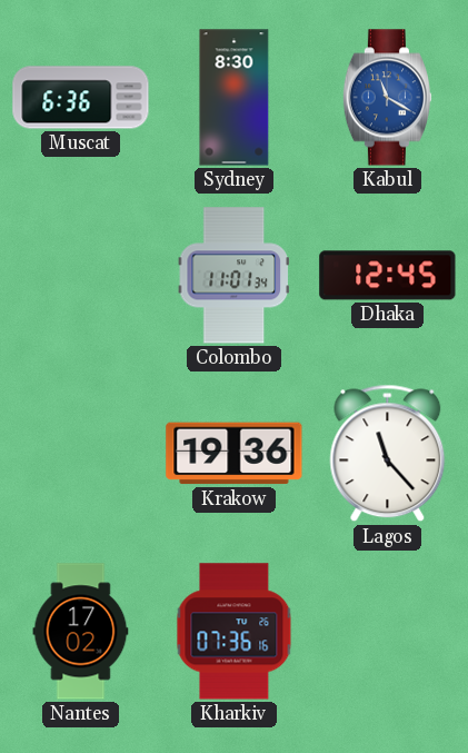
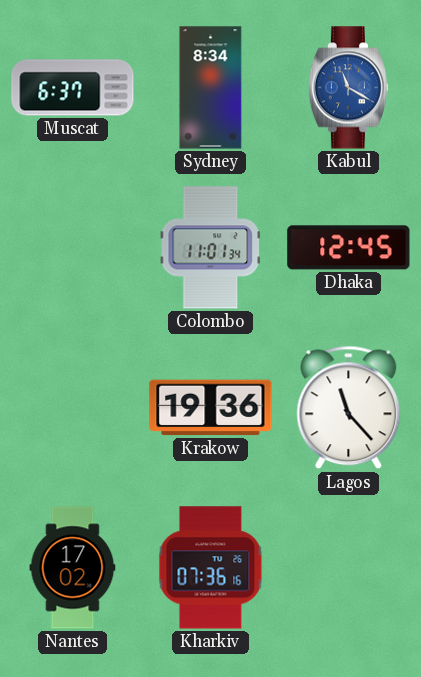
Muscat: 6:36 -> 6:37 (73, 88)
Sydney: 8:30 -> 8:34 (211, 88)
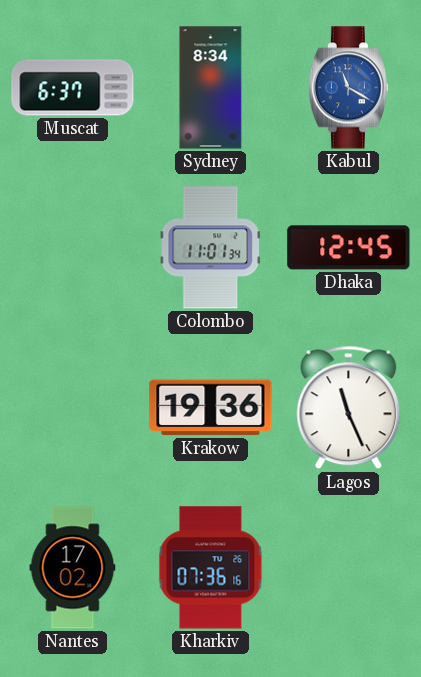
Lagos: 11:23 -> 11:26 (349, 408)
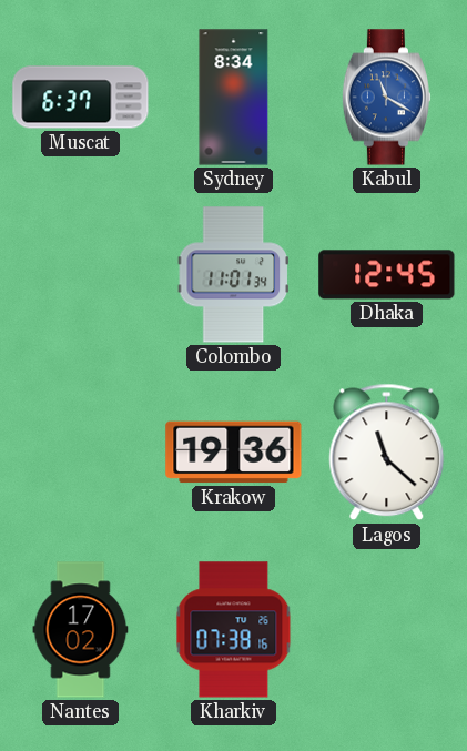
Lagos: 11:26 -> 11:22 (387, 453)
Kharkiv: 07:36 -> 07:38 (234, 630)
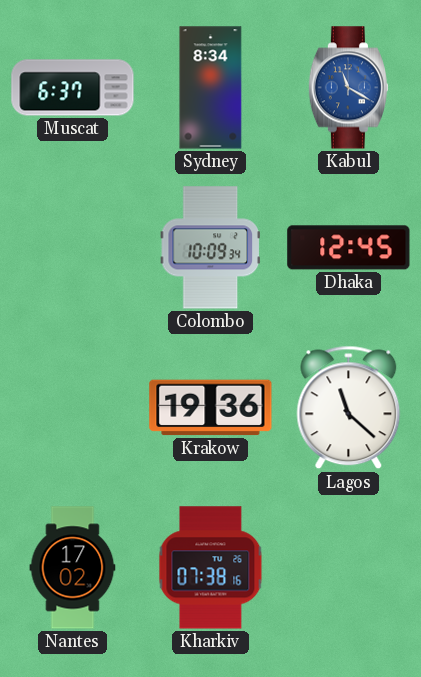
Colombo: 11:01 -> 10:09 (210, 248)
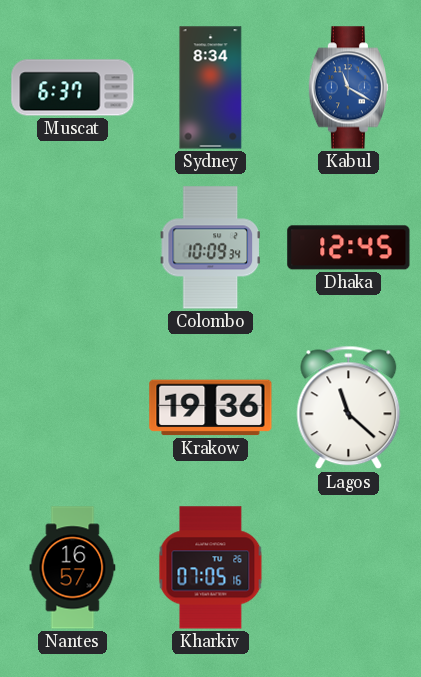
Nantes: 17:02 -> 16:57 (73, 568)
Kharkiv: 07:38 -> 07:05 (211, 568)
